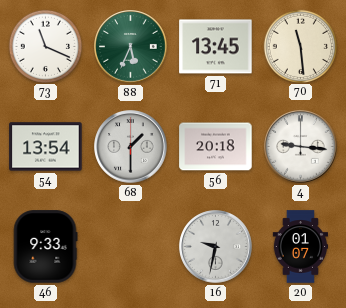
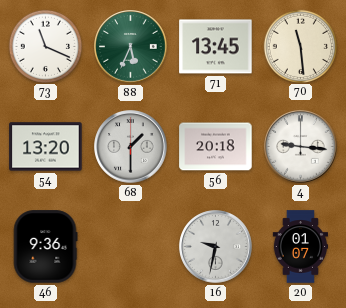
54: 13:54 -> 13:20 (46, 147)
46: 9:33 -> 9:36 (45, 247)
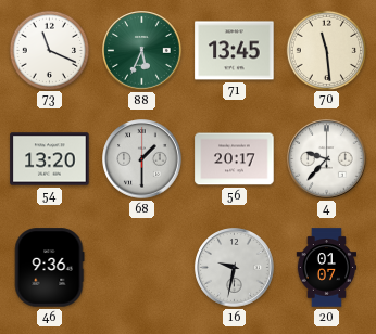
56: 20:18 -> 20:17 (235, 159)
4: 9:16 -> 9:37 (327, 159)
